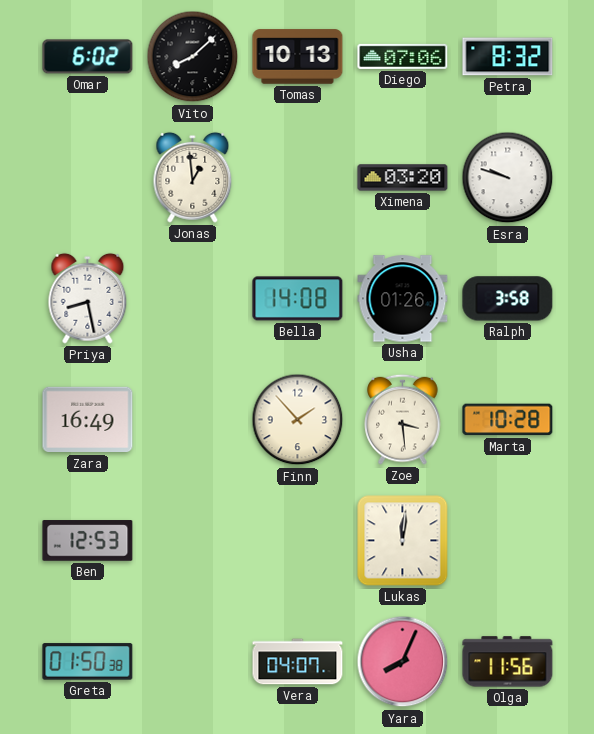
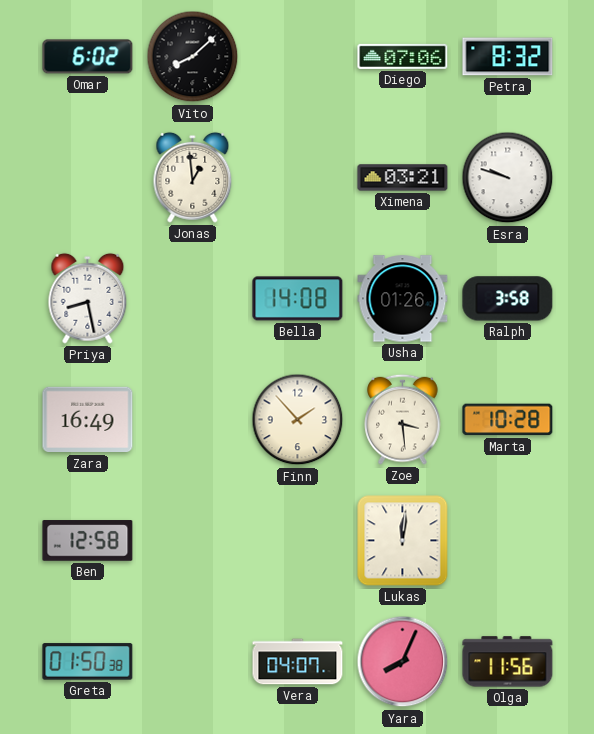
Tomas: 10:13 -> none (298, 57)
Ximena: 03:20 -> 03:21 (403, 178)
Ben: 12:53 -> 12:58 (88, 541)
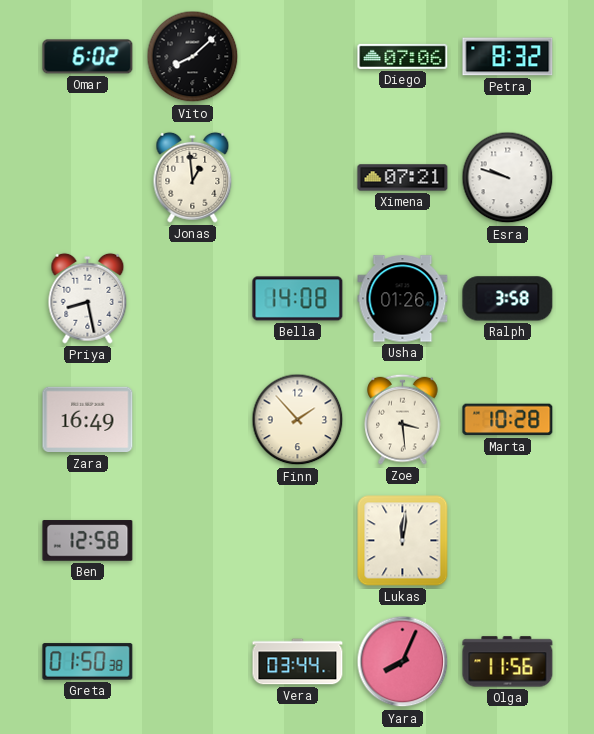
Ximena: 03:21 -> 07:21 (403, 178)
Vera: 04:07 -> 03:44 (298, 662)
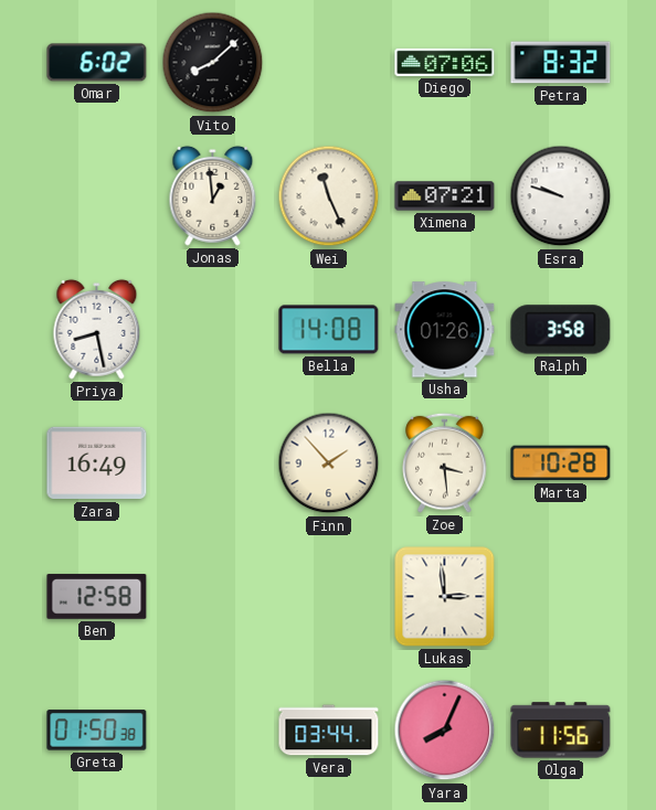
Wei: none -> 11:26 (329, 196)
Lukas: 12:01 -> 2:59 (445, 597)
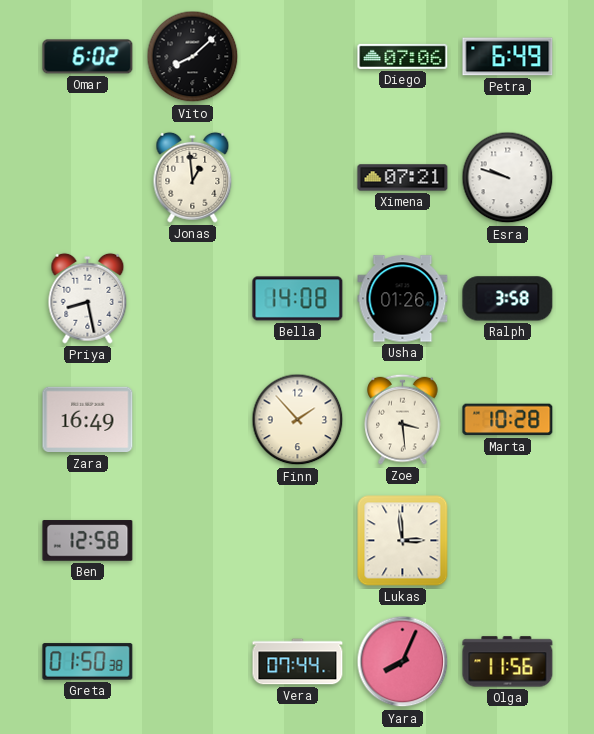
Petra: 8:32 -> 6:49 (508, 57)
Wei: 11:26 -> none (329, 196)
Vera: 03:44 -> 07:44 (298, 662)
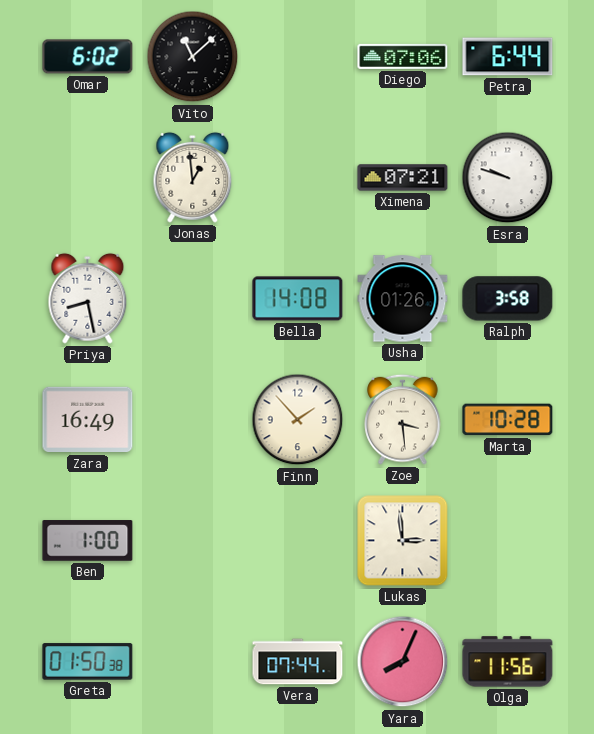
Vito: 8:08 -> 11:08 (193, 57)
Petra: 6:49 -> 6:44 (508, 57)
Ben: 12:58 -> 1:00 (88, 541)
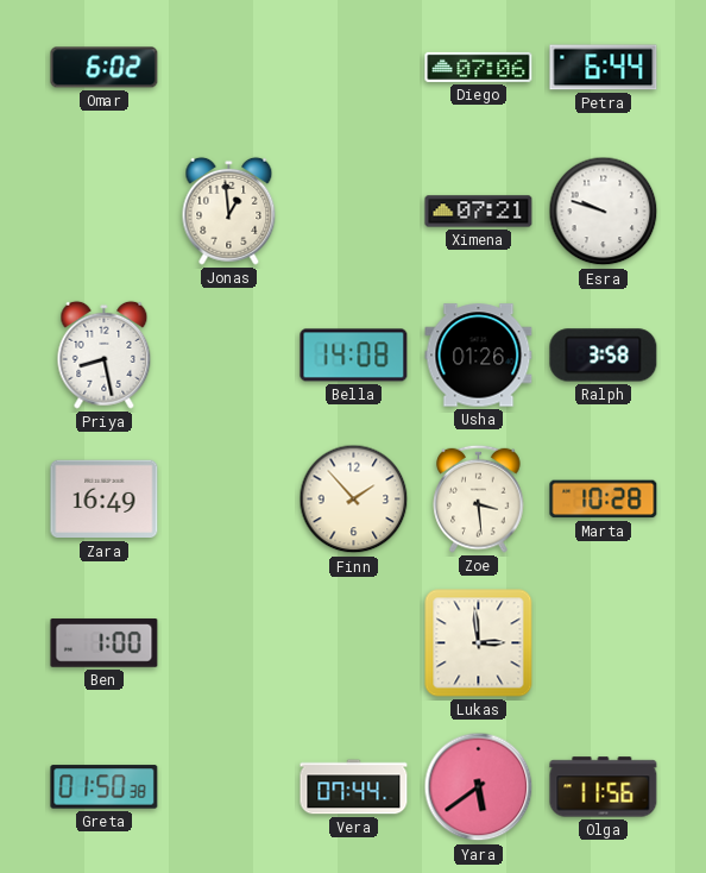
Vito: 11:08 -> none (193, 57)
Yara: 8:04 -> 5:39 (479, 787)
